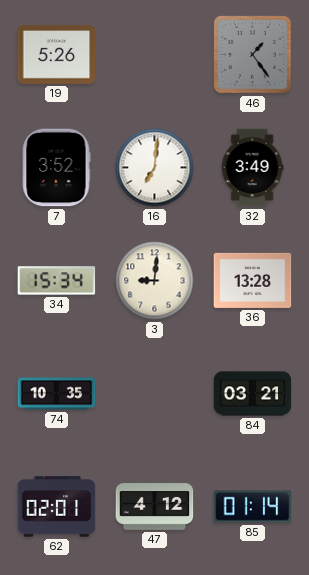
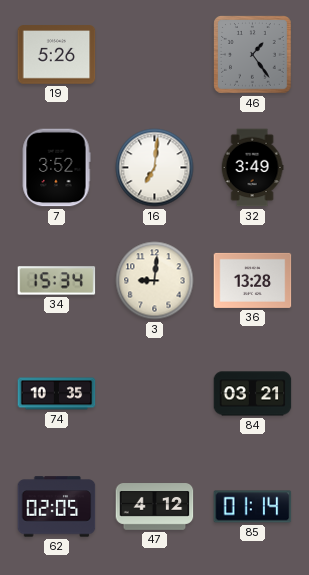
62: 02:01 -> 02:05 (57, 507)
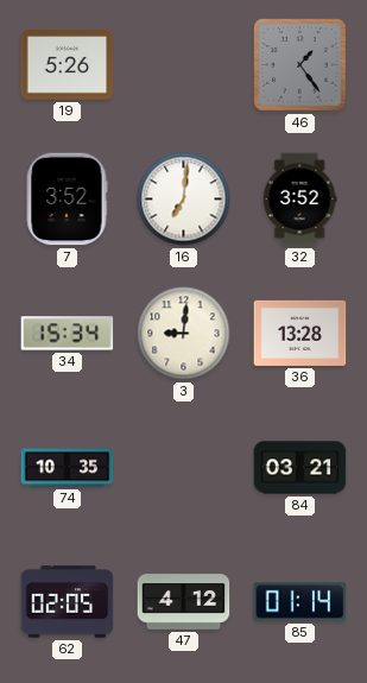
32: 3:49 -> 3:52 (299, 200)
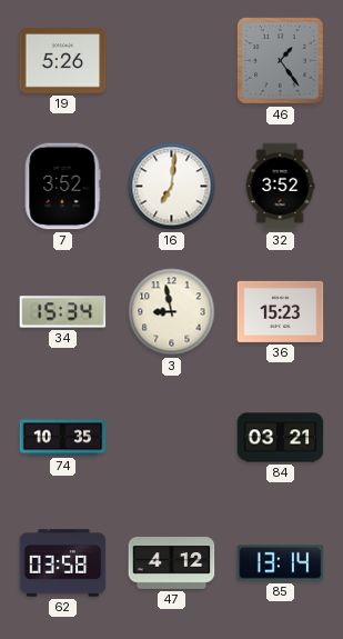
3: 9:01 -> 8:58 (172, 312)
36: 13:28 -> 15:23 (281, 311)
62: 02:05 -> 03:58 (63, 563)
85: 01:14 -> 13:14 (281, 563)
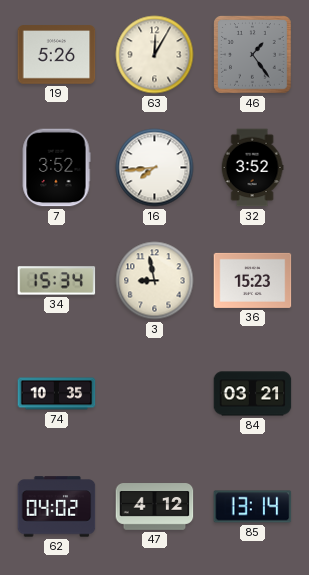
63: none -> 12:05 (155, 55)
16: 7:01 -> 7:44 (155, 168)
62: 03:58 -> 04:02 (57, 507)
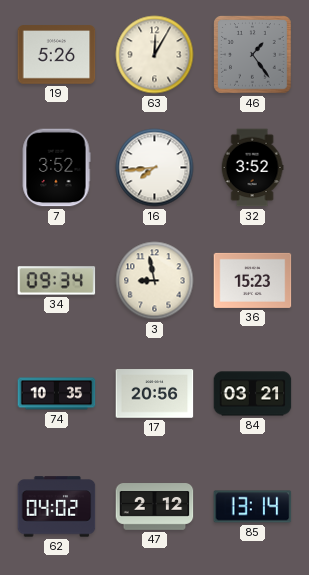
34: 15:34 -> 09:34 (57, 281)
17: none -> 20:56 (155, 394)
47: 4:12 -> 2:12 (155, 507)
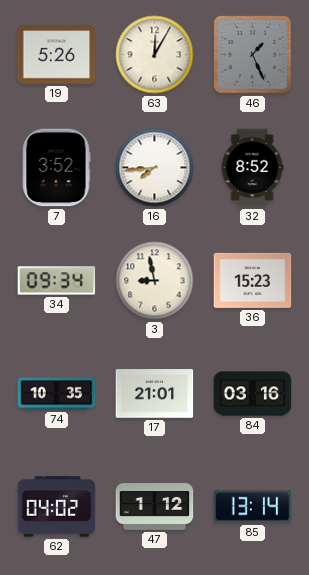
46: 1:24 -> 1:26 (253, 55)
32: 3:52 -> 8:52 (252, 168)
17: 20:56 -> 21:01 (155, 394)
84: 03:21 -> 03:16 (253, 394)
47: 2:12 -> 1:12 (155, 507)
